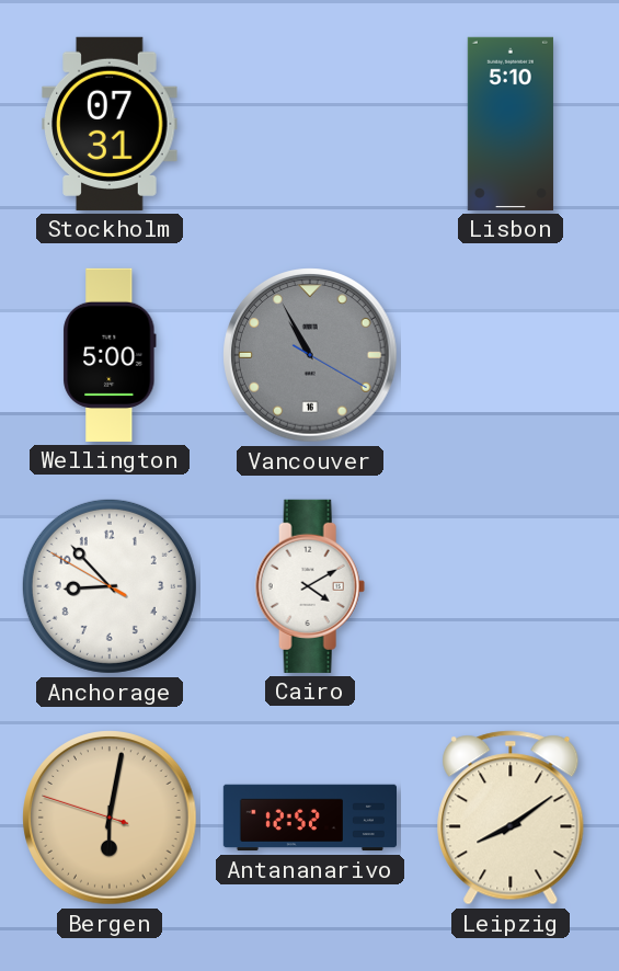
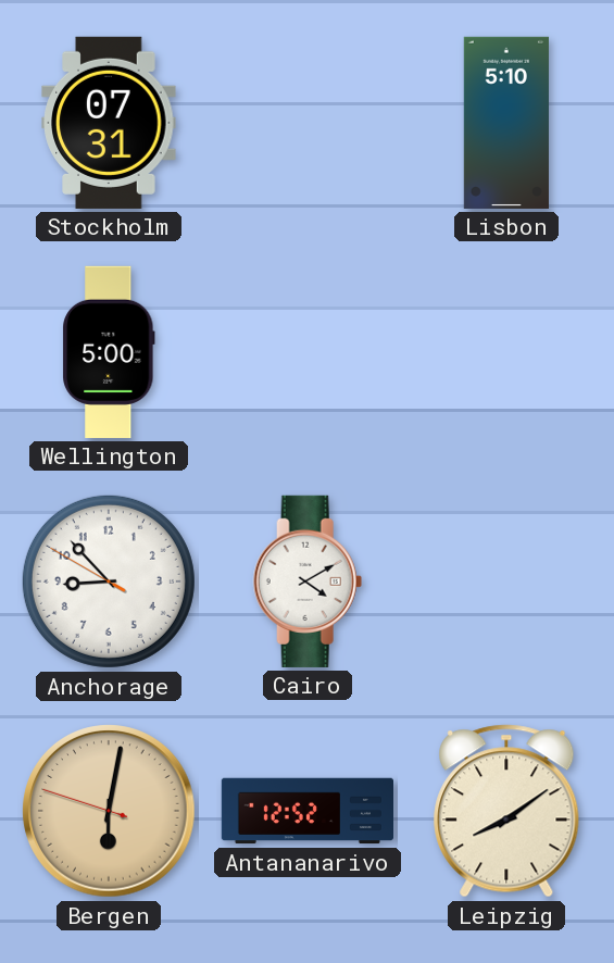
Vancouver: 10:55 -> none (310, 355)
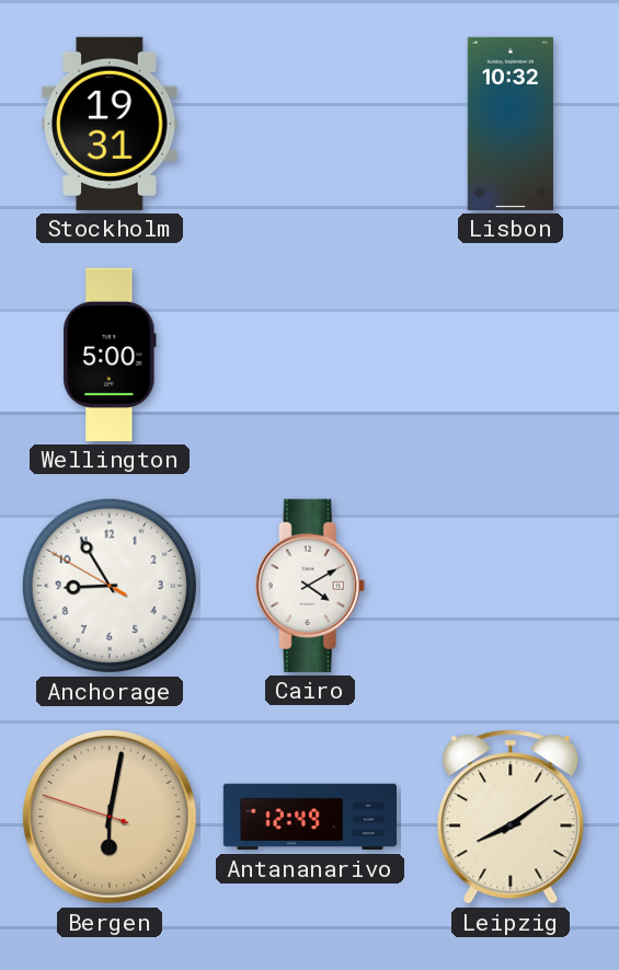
Stockholm: 07:31 -> 19:31 (110, 124)
Lisbon: 5:10 -> 10:32 (511, 124)
Anchorage: 8:52 -> 8:54 (110, 586)
Antananarivo: 12:52 -> 12:49 (309, 817)
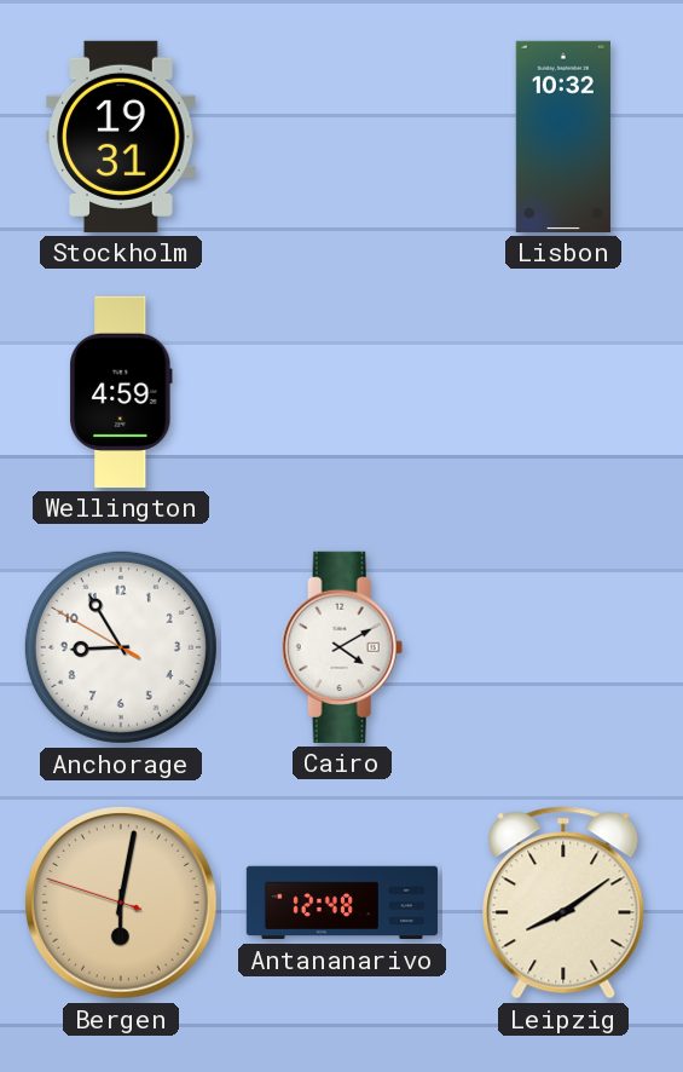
Wellington: 5:00 -> 4:59 (121, 392)
Antananarivo: 12:49 -> 12:48 (341, 903)
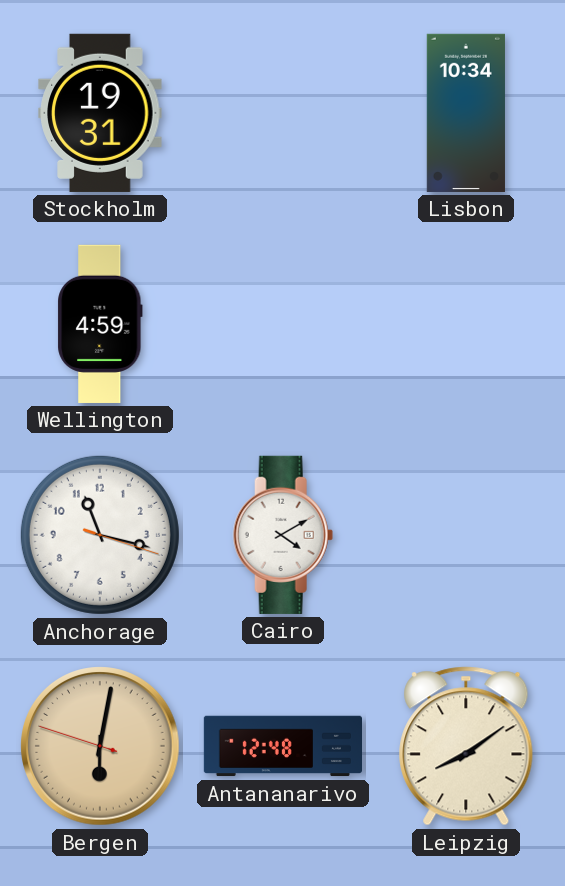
Lisbon: 10:32 -> 10:34 (466, 113)
Anchorage: 8:54 -> 11:17 (100, 535)
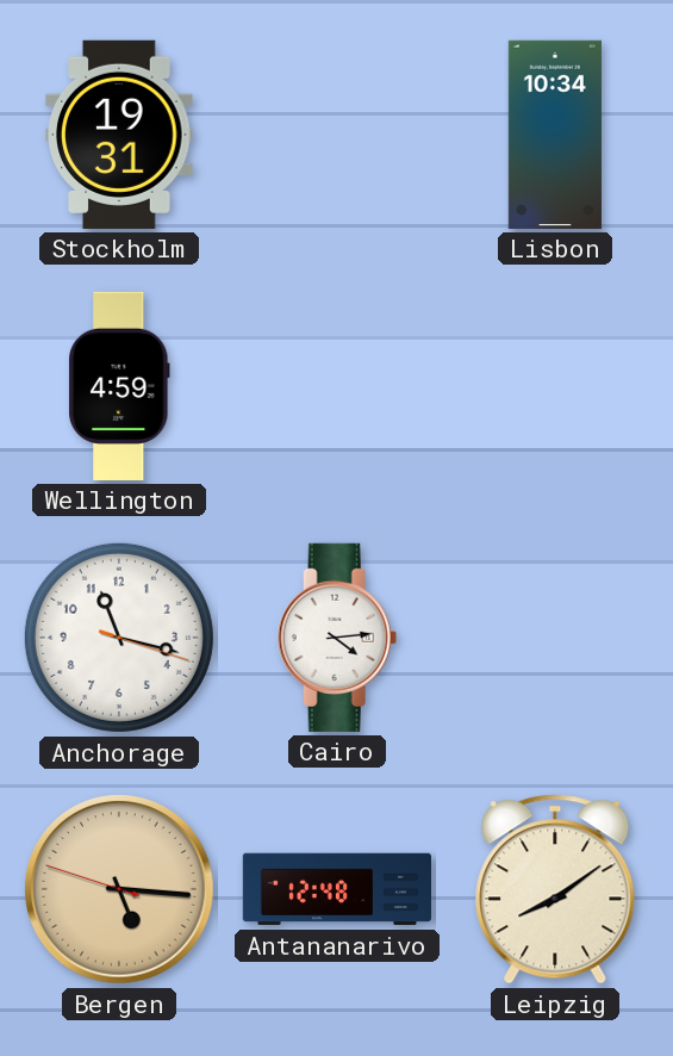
Cairo: 4:10 -> 4:14 (337, 638)
Bergen: 6:01 -> 5:15 (119, 889)
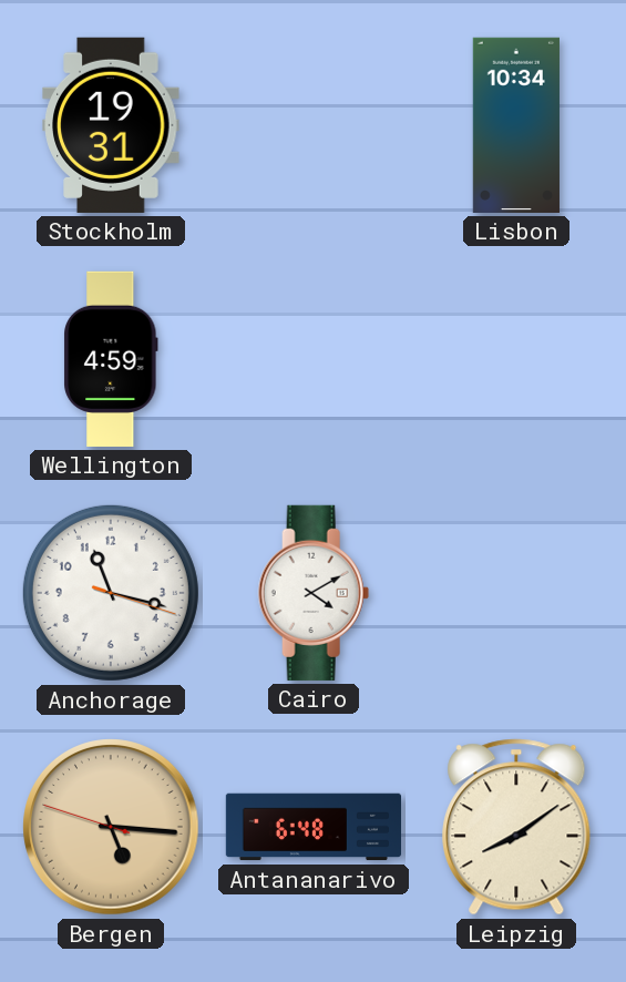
Cairo: 4:14 -> 4:10 (314, 593)
Antananarivo: 12:48 -> 6:48 (312, 827)
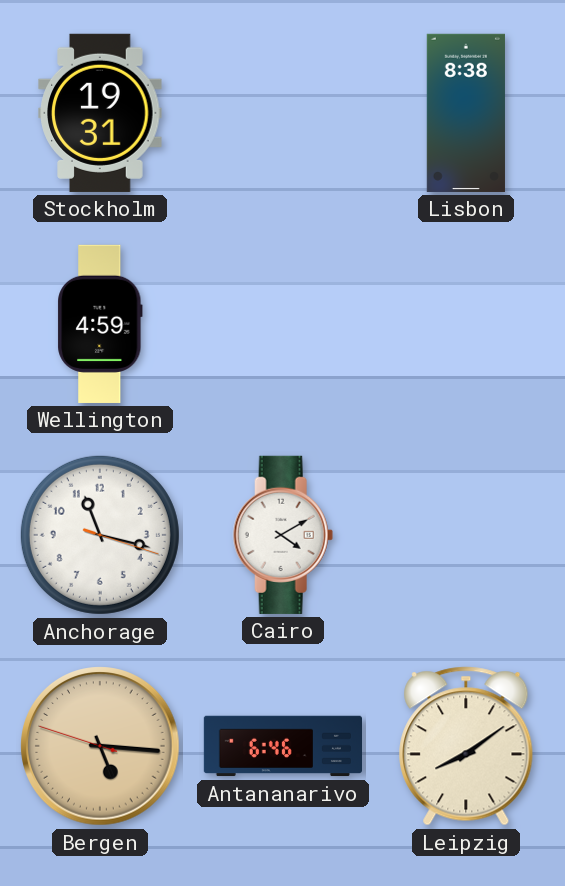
Lisbon: 10:34 -> 8:38 (466, 113)
Antananarivo: 6:48 -> 6:46 (282, 746)
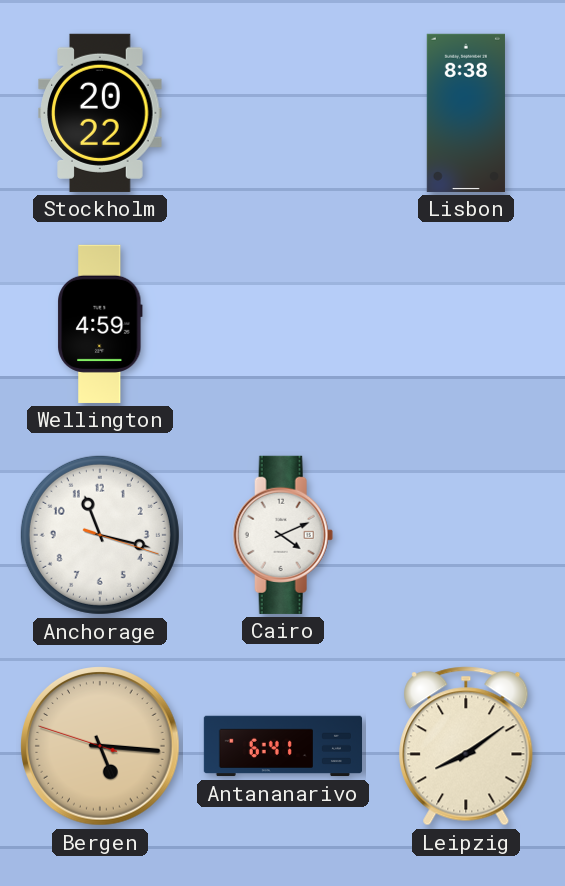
Stockholm: 19:31 -> 20:22 (100, 113)
Cairo: 4:10 -> 4:11 (283, 535)
Antananarivo: 6:46 -> 6:41 (282, 746)
